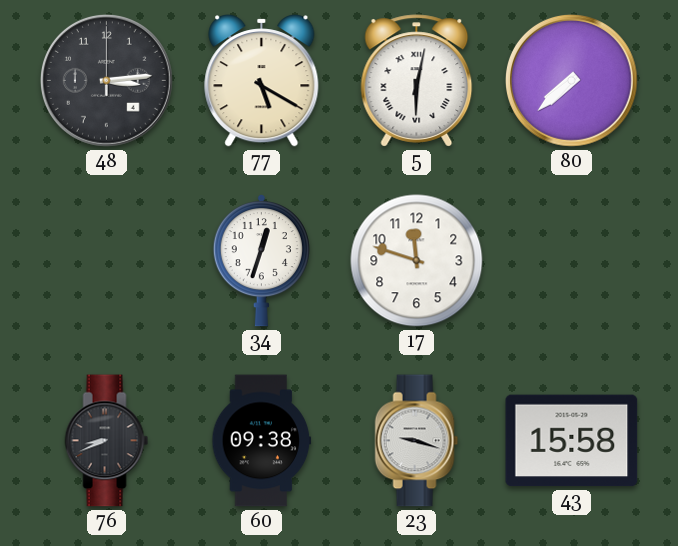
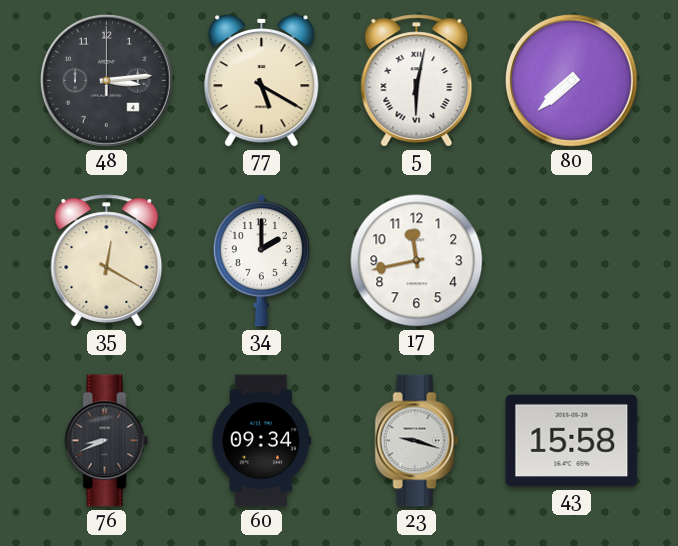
35: none -> 12:20 (107, 261)
34: 12:33 -> 2:00 (261, 261)
17: 11:48 -> 11:43 (417, 261)
60: 09:38 -> 09:34 (262, 441)
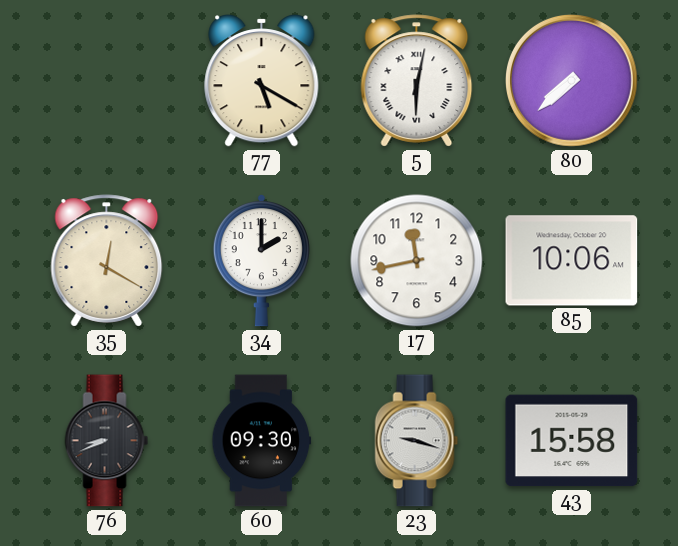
48: 3:14 -> none (106, 80)
85: none -> 10:06 (572, 261)
60: 09:34 -> 09:30 (262, 441)
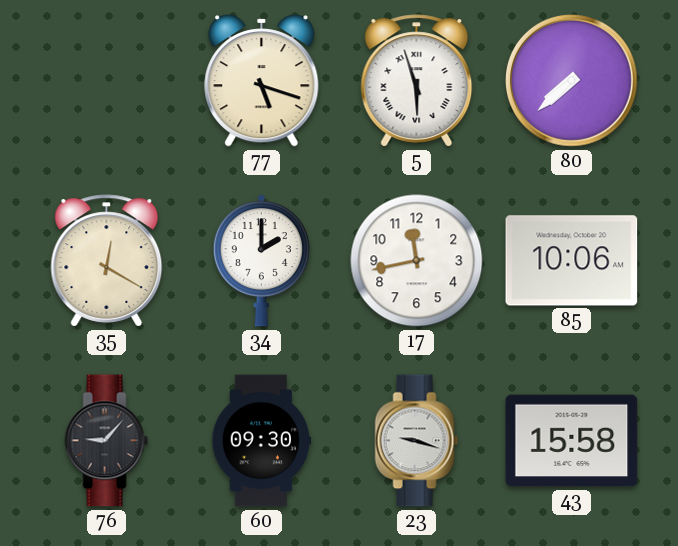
77: 5:20 -> 5:18 (262, 81)
5: 6:02 -> 5:57 (417, 81)
76: 8:41 -> 9:07 (107, 441)
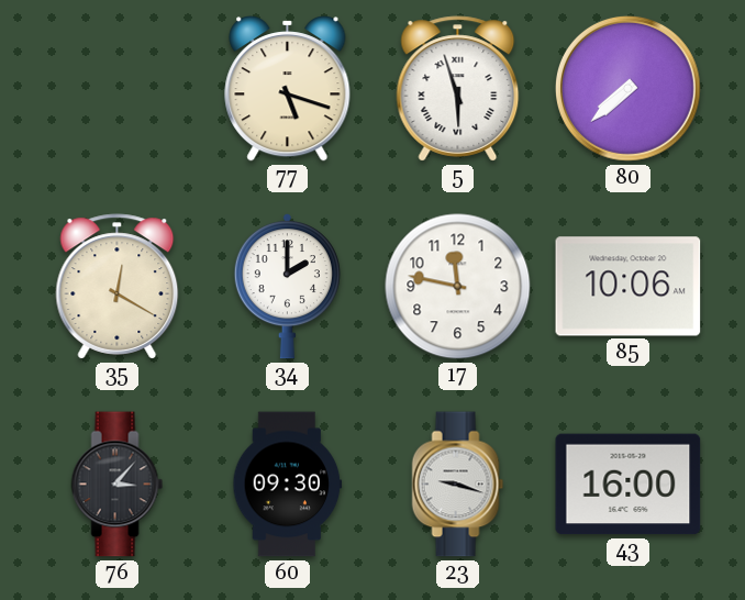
17: 11:43 -> 11:47 (458, 287)
76: 9:07 -> 3:07 (118, 485)
43: 15:58 -> 16:00 (629, 485)
